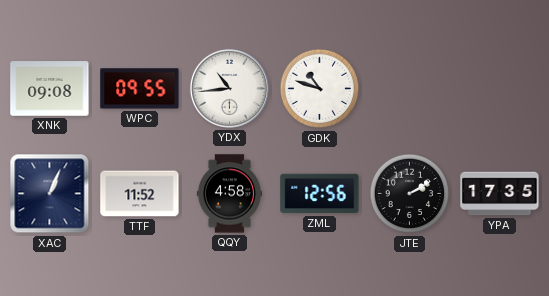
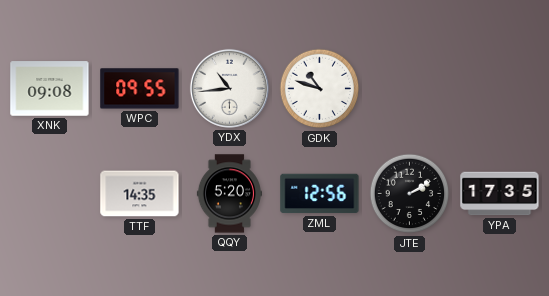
XAC: 1:04 -> none (50, 194)
TTF: 11:52 -> 14:35 (140, 194)
QQY: 4:58 -> 5:20 (229, 194)
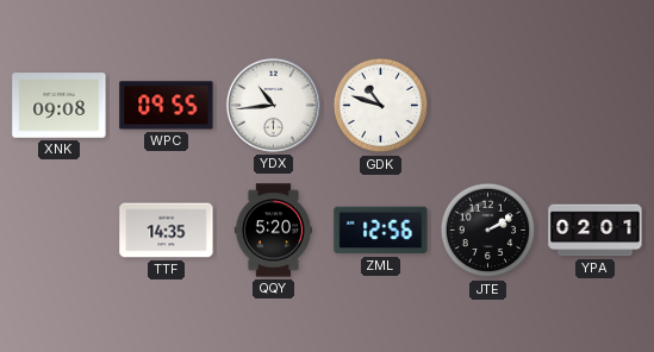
YPA: 17:35 -> 02:01 (596, 231)
